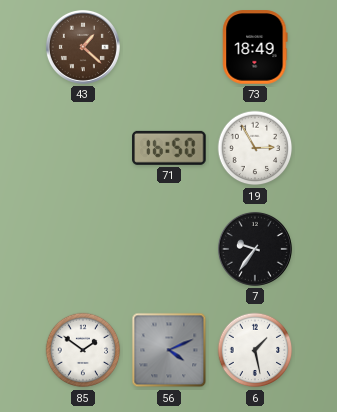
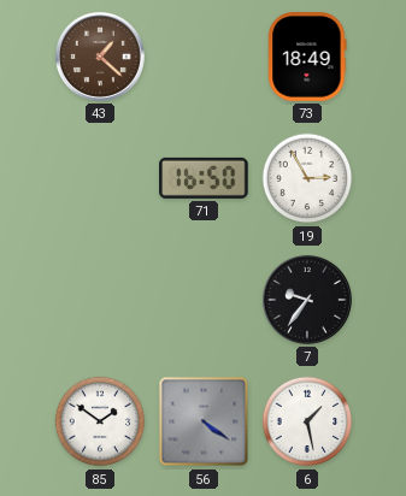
56: 4:11 -> 4:21 (204, 421)
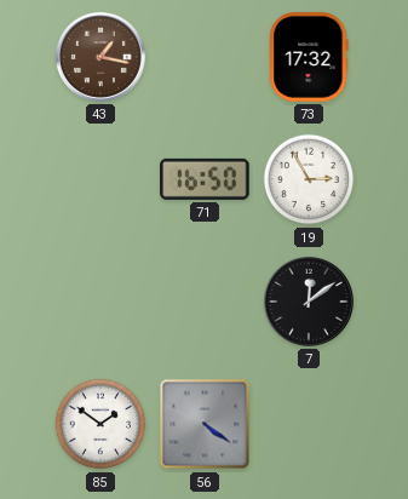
43: 1:22 -> 1:17 (100, 57)
73: 18:49 -> 17:32 (309, 57)
7: 9:36 -> 12:09 (309, 302)
6: 1:28 -> none (307, 421)
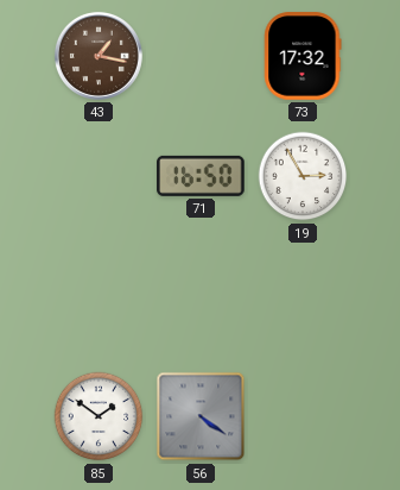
7: 12:09 -> none (309, 302)
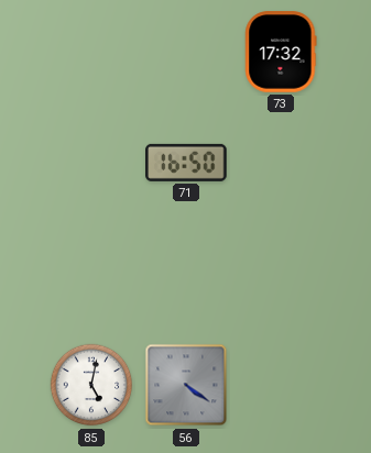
43: 1:17 -> none (99, 56)
19: 2:55 -> none (303, 176)
85: 1:51 -> 5:02 (91, 385)
